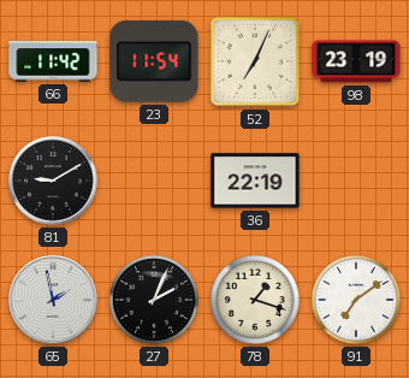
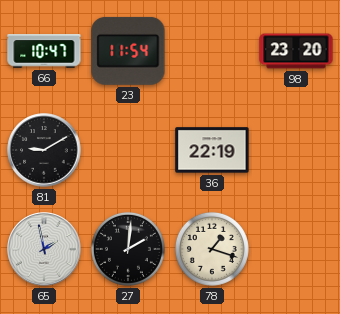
66: 11:42 -> 10:47 (44, 51)
52: 7:04 -> none (255, 61)
98: 23:19 -> 23:20 (296, 51)
27: 2:04 -> 2:01 (128, 249)
91: 7:09 -> none (356, 300)
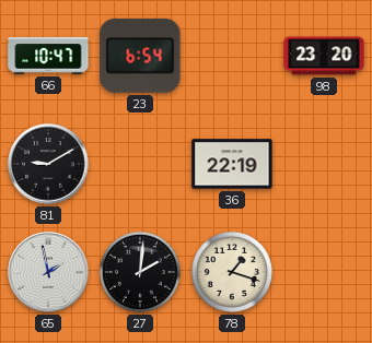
23: 11:54 -> 6:54 (140, 56)
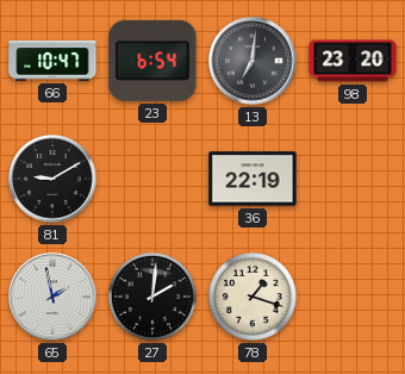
13: none -> 7:01 (253, 61)
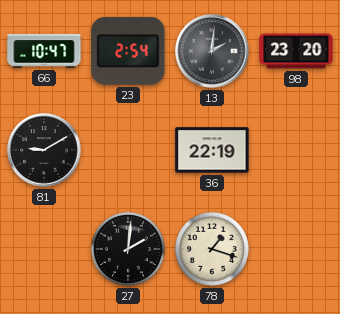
23: 6:54 -> 2:54 (128, 51)
13: 7:01 -> 2:01 (212, 51)
65: 1:58 -> none (52, 297)
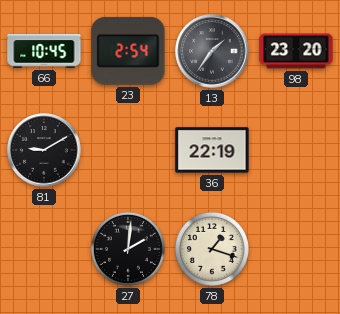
66: 10:47 -> 10:45 (44, 51)
13: 2:01 -> 1:36 (212, 51)
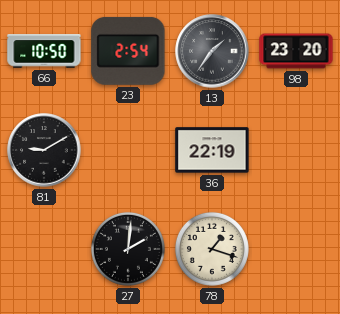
66: 10:45 -> 10:50 (44, 51)
